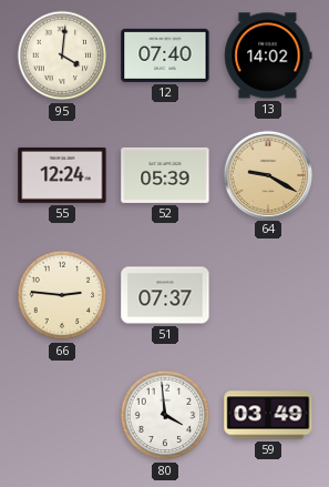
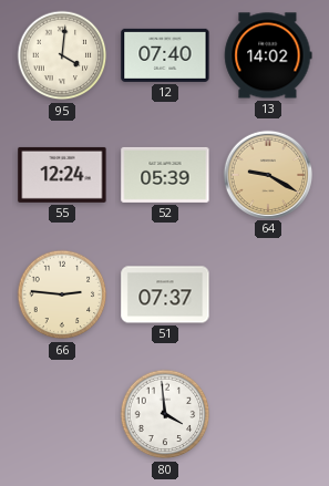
59: 03:49 -> none (268, 415)
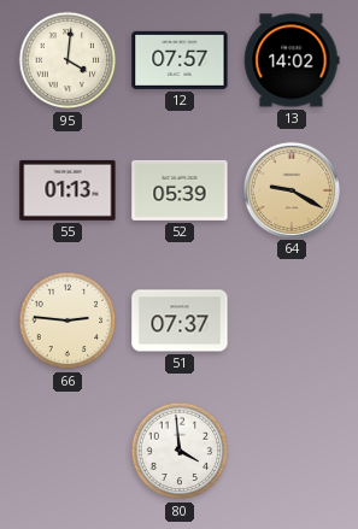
12: 07:40 -> 07:57 (180, 60)
55: 12:24 -> 01:13 (68, 190)
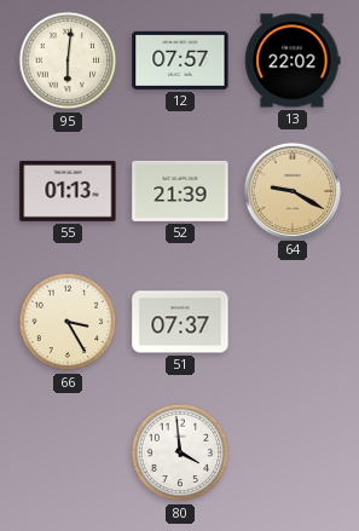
95: 4:01 -> 6:01 (68, 60)
13: 14:02 -> 22:02 (293, 60)
52: 05:39 -> 21:39 (180, 191)
66: 2:46 -> 3:25 (68, 322)
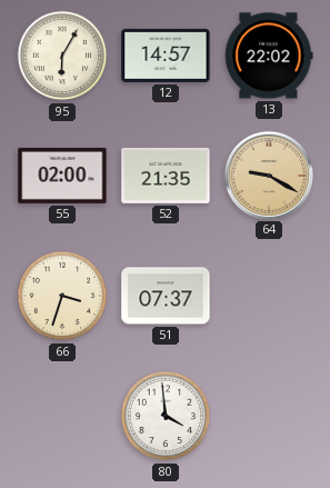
95: 6:01 -> 6:05 (62, 56)
12: 07:57 -> 14:57 (166, 56)
55: 01:13 -> 02:00 (62, 176)
52: 21:39 -> 21:35 (166, 176)
66: 3:25 -> 3:33 (62, 296)
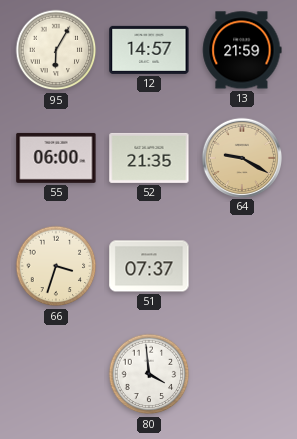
13: 22:02 -> 21:59 (242, 50)
55: 02:00 -> 06:00 (56, 158)
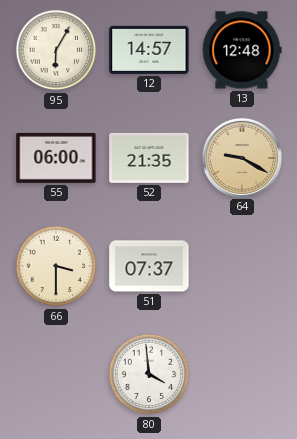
13: 21:59 -> 12:48 (242, 50)
66: 3:33 -> 3:30 (56, 266)
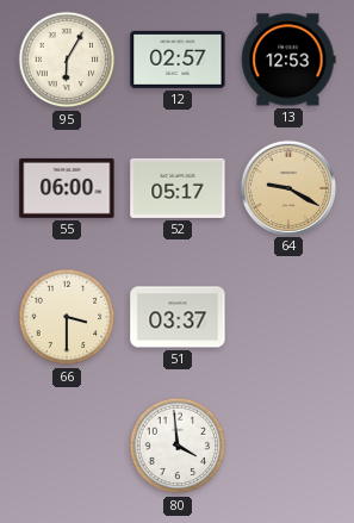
12: 14:57 -> 02:57 (178, 60)
13: 12:48 -> 12:53 (288, 60)
52: 21:35 -> 05:17 (178, 188)
51: 07:37 -> 03:37 (178, 317)
